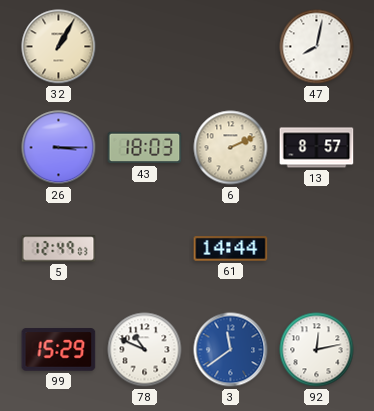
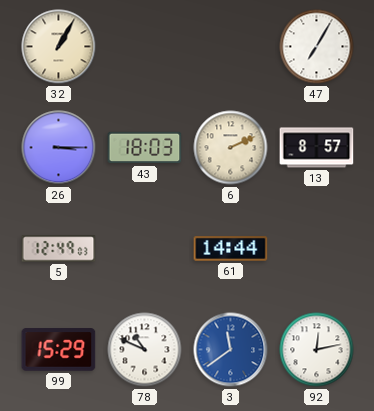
47: 8:02 -> 7:05 (317, 47)
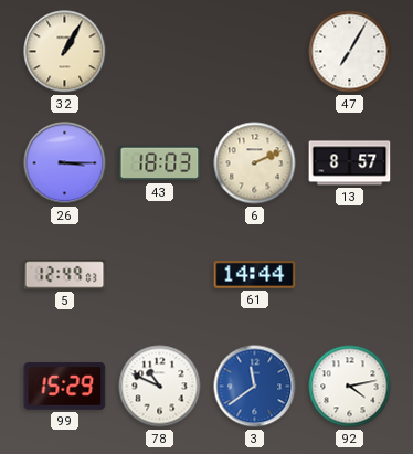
92: 12:13 -> 4:13 (350, 387)
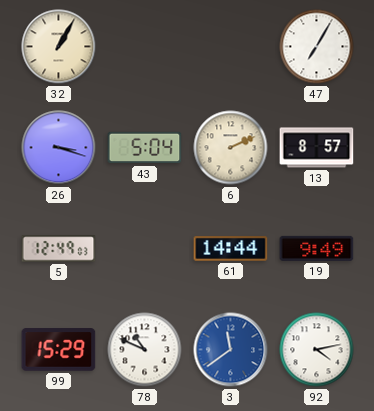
26: 3:15 -> 3:18 (59, 148)
43: 18:03 -> 5:04 (145, 148)
19: none -> 9:49 (317, 248)
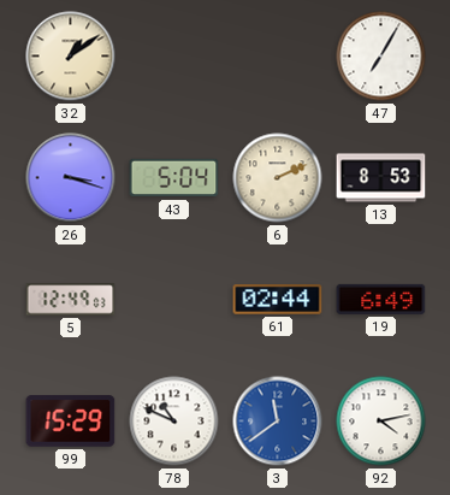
32: 1:05 -> 1:09 (71, 57)
13: 8:57 -> 8:53 (381, 178)
61: 14:44 -> 02:44 (278, 300)
19: 9:49 -> 6:49 (381, 299)
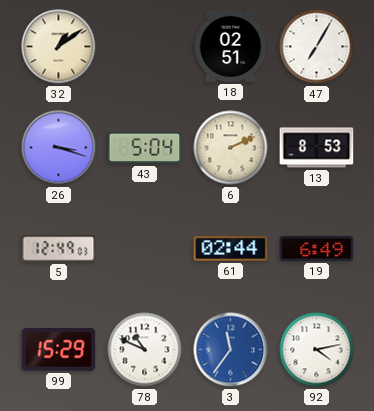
18: none -> 02:51 (231, 46)
3: 11:39 -> 11:36 (231, 350)
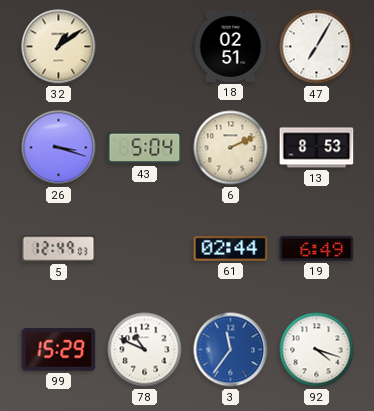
92: 4:13 -> 4:18 (317, 350)
